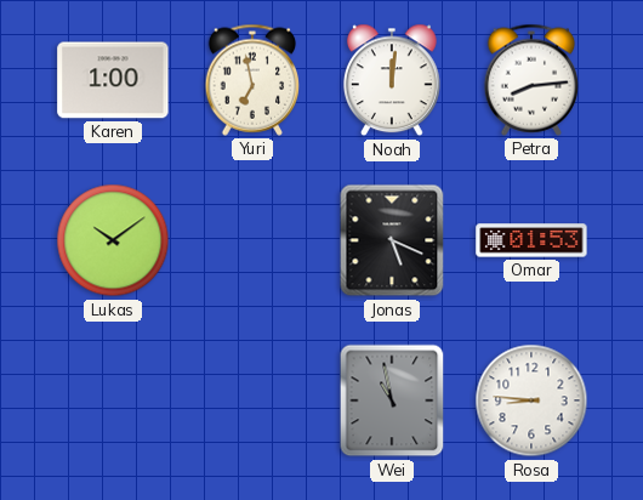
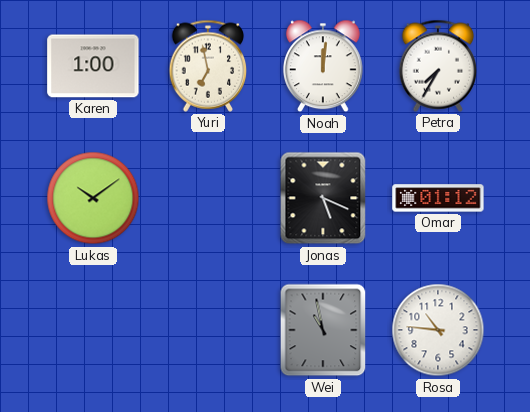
Petra: 8:14 -> 7:35 (438, 66)
Omar: 01:53 -> 01:12 (438, 198)
Rosa: 8:46 -> 10:46 (438, 330)
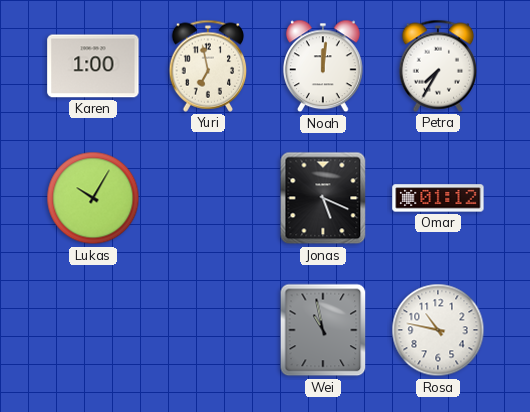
Lukas: 10:09 -> 10:05 (93, 198)
Rosa: 10:46 -> 10:47 (438, 330)
